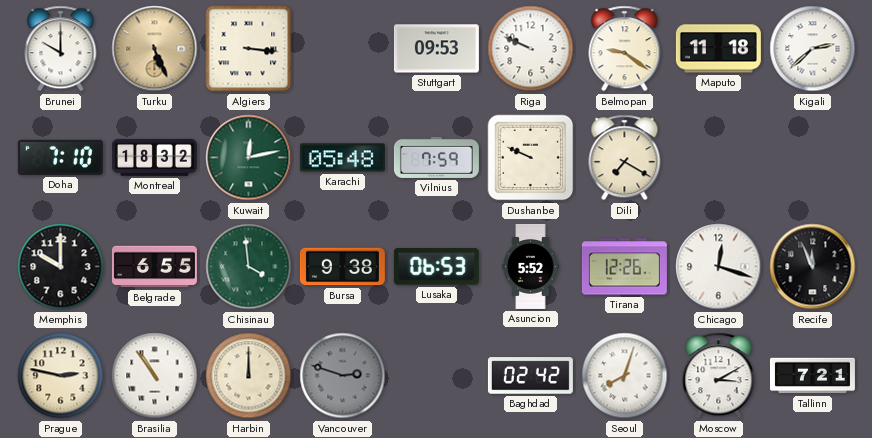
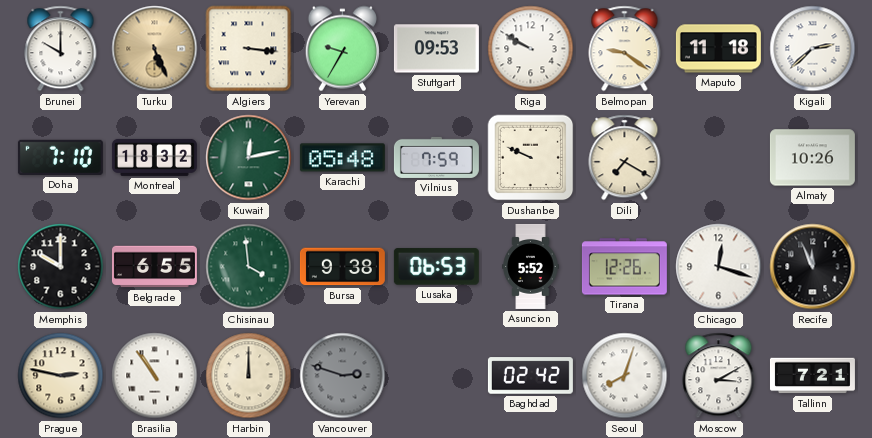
Yerevan: none -> 9:35 (342, 49)
Riga: 9:49 -> 9:50 (531, 49)
Almaty: none -> 10:26 (812, 158)
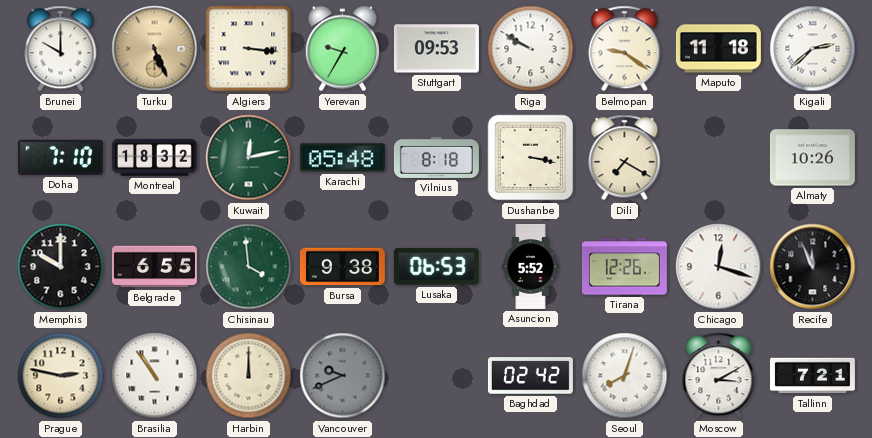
Vilnius: 7:59 -> 8:18 (436, 157)
Dushanbe: 9:49 -> 3:17 (531, 158)
Vancouver: 2:48 -> 9:41 (343, 376)
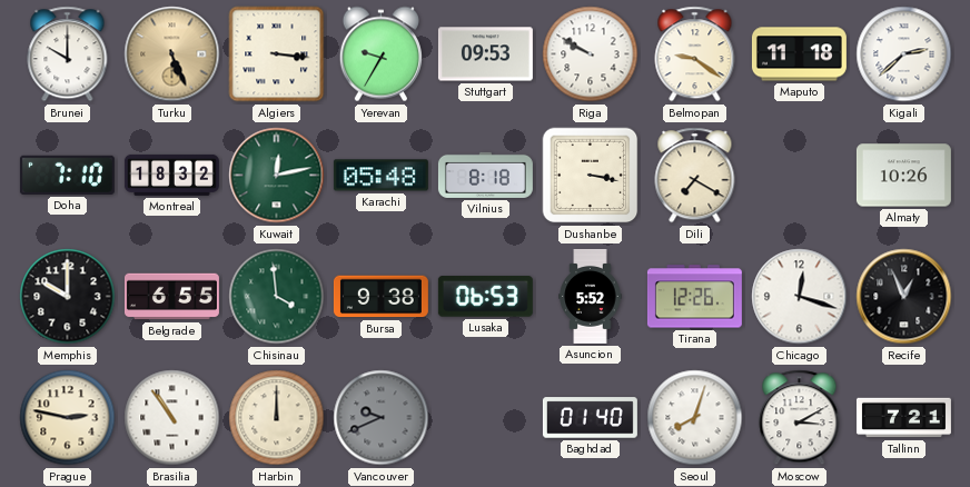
Recife: 11:56 -> 12:56 (904, 297)
Baghdad: 02:42 -> 01:40 (590, 418)
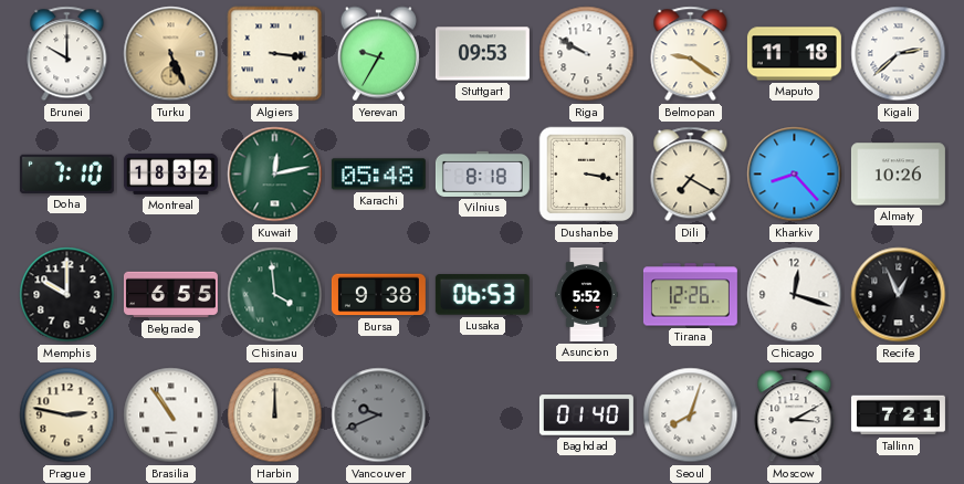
Kharkiv: none -> 8:23 (795, 175)
